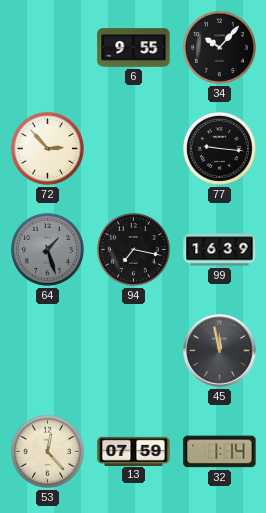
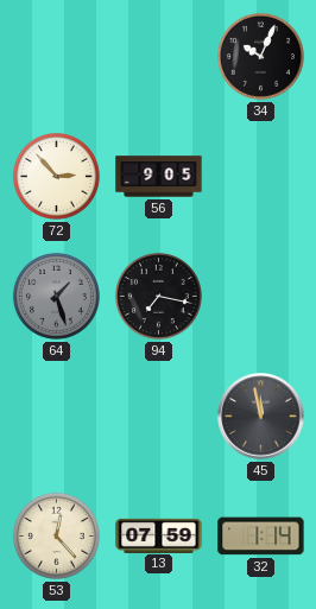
6: 9:55 -> none (134, 48)
34: 10:07 -> 10:04 (260, 56)
56: none -> 9:05 (159, 177)
77: 9:16 -> none (219, 148)
99: 16:39 -> none (220, 250)
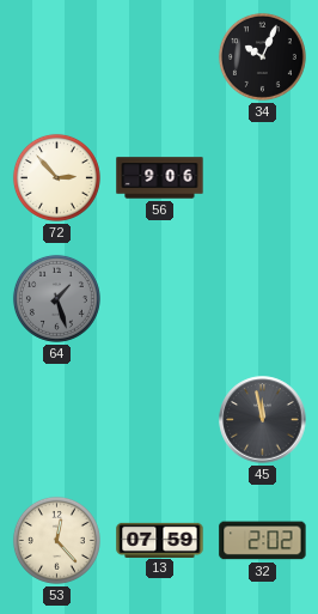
56: 9:05 -> 9:06 (160, 178)
94: 7:17 -> none (158, 296)
32: 1:14 -> 2:02 (263, 541)
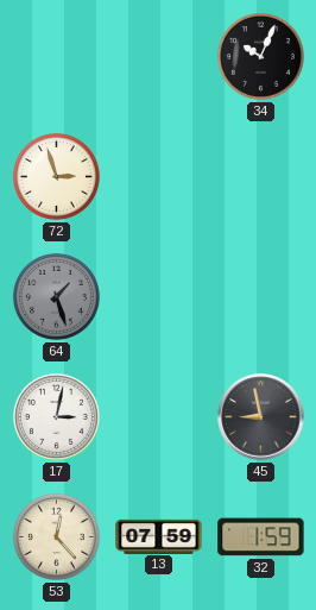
72: 2:53 -> 2:57 (56, 176)
56: 9:06 -> none (160, 178)
17: none -> 3:02 (56, 416)
45: 11:58 -> 8:58 (261, 417)
32: 2:02 -> 1:59 (261, 537)
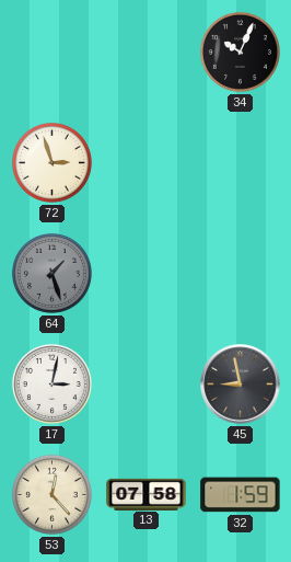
13: 07:59 -> 07:58 (147, 494)
